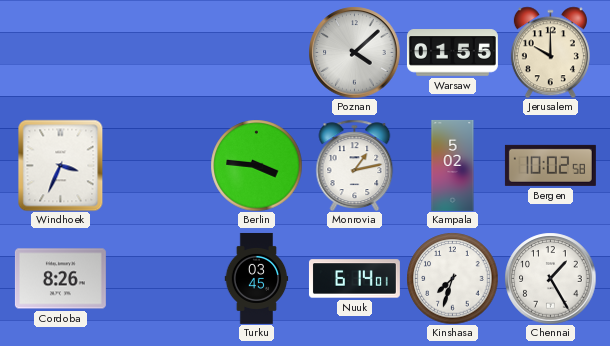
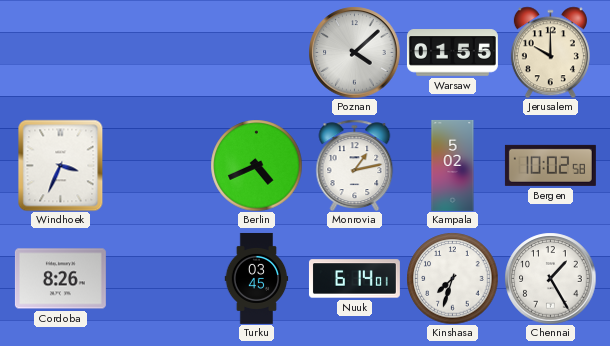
Berlin: 3:46 -> 4:41 (256, 165)
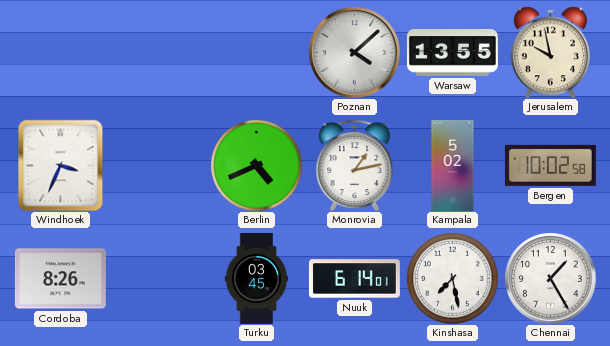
Warsaw: 01:55 -> 13:55 (452, 53)
Jerusalem: 10:00 -> 9:58 (550, 52)
Kinshasa: 7:33 -> 7:28 (452, 278)
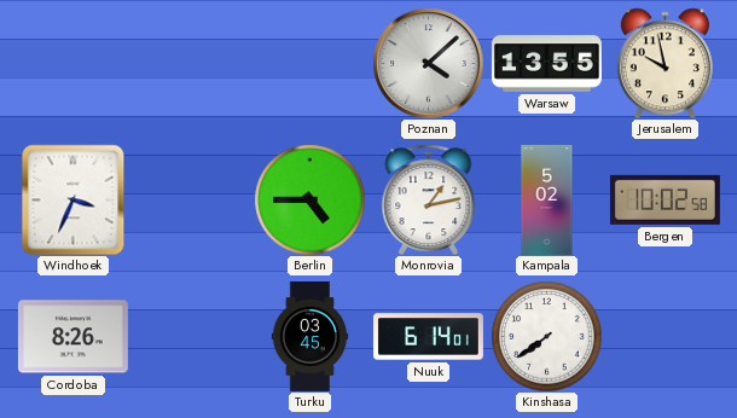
Berlin: 4:41 -> 4:45 (309, 199)
Kinshasa: 7:28 -> 7:39 (546, 336)
Chennai: 1:25 -> none (550, 278)
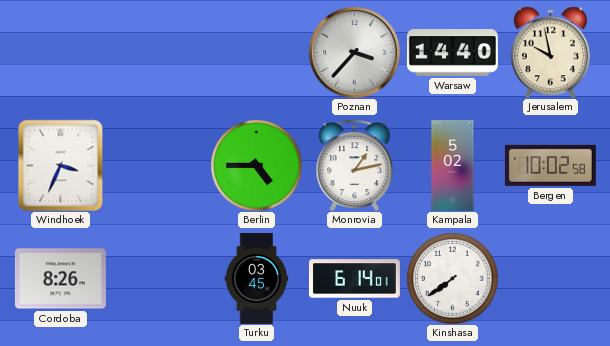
Poznan: 4:08 -> 3:37 (354, 52)
Warsaw: 13:55 -> 14:40 (452, 53)
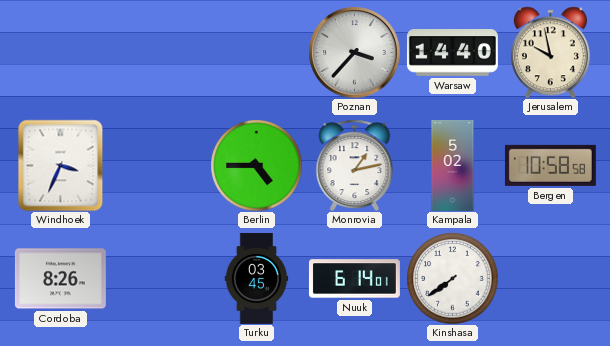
Bergen: 10:02 -> 10:58 (550, 165)
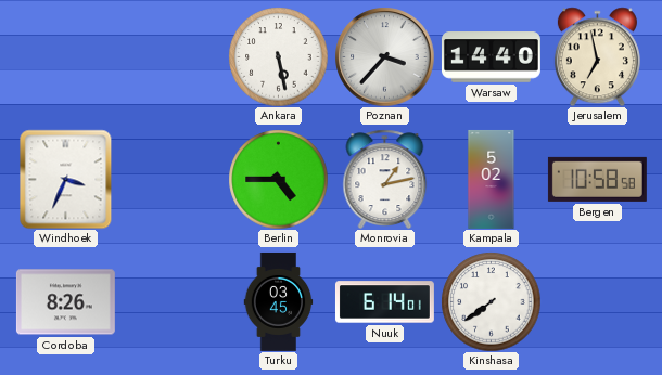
Ankara: none -> 5:28 (278, 56)
Jerusalem: 9:58 -> 6:58 (597, 56)
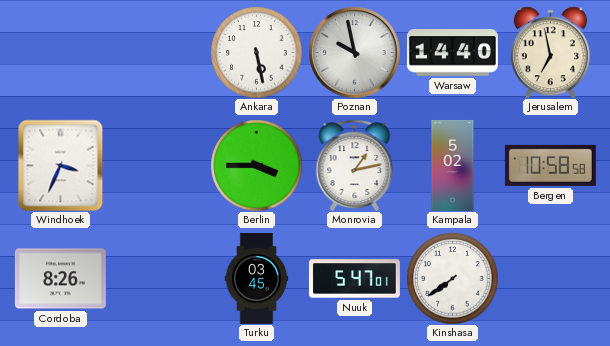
Poznan: 3:37 -> 9:58 (354, 52)
Berlin: 4:45 -> 3:45 (256, 165)
Nuuk: 6:14 -> 5:47 (354, 279)
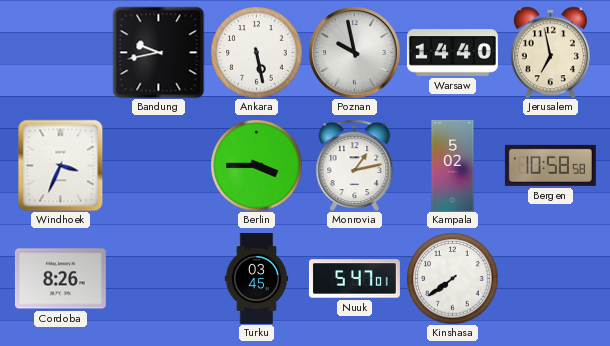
Bandung: none -> 9:43 (158, 52)
